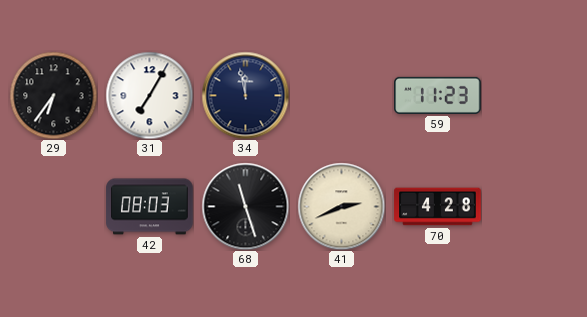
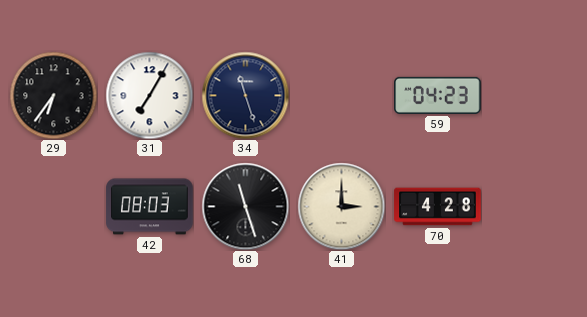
34: 11:58 -> 11:27 (245, 95)
59: 11:23 -> 04:23 (438, 95)
41: 2:41 -> 3:00 (341, 206)
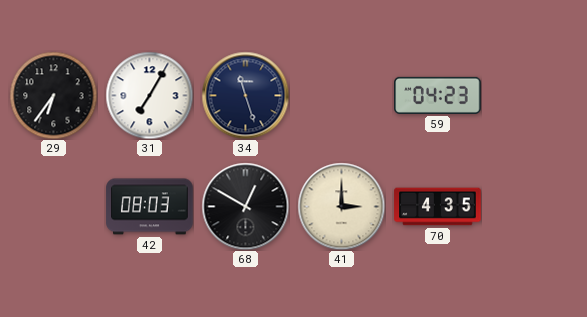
68: 11:27 -> 12:50 (245, 206)
70: 4:28 -> 4:35 (438, 207)
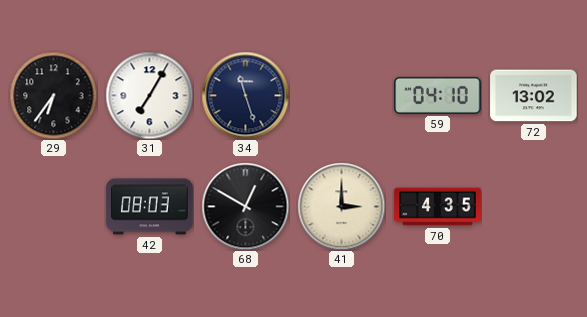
59: 04:23 -> 04:10 (438, 95)
72: none -> 13:02 (534, 96)
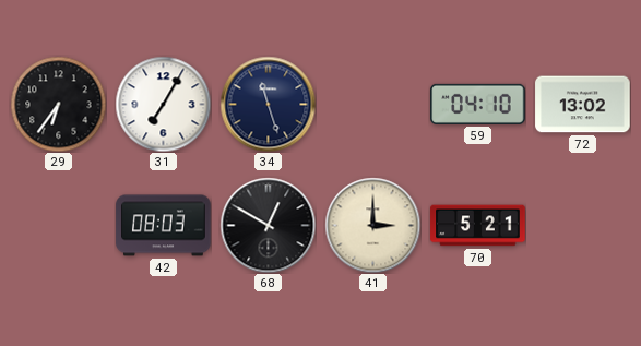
70: 4:35 -> 5:21 (478, 226)
